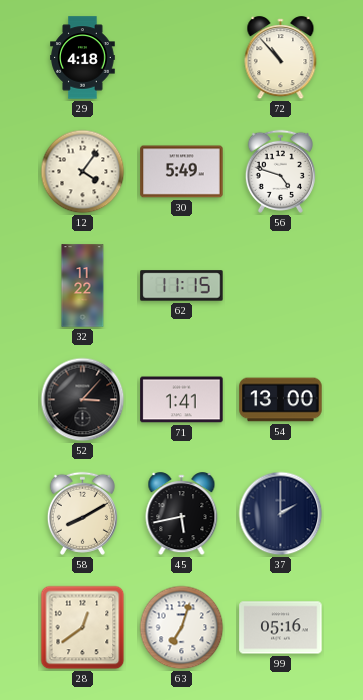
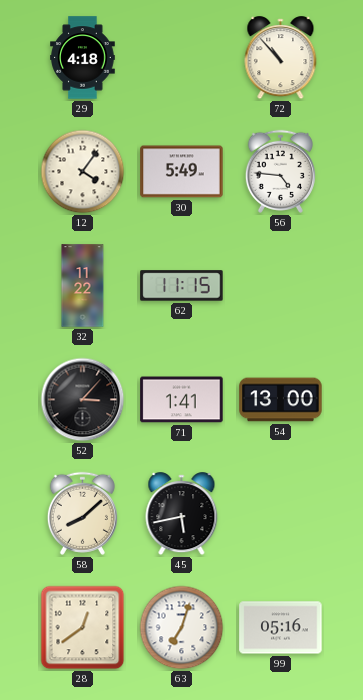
56: 4:48 -> 4:46 (280, 171)
58: 8:10 -> 8:08 (82, 513)
37: 2:00 -> none (281, 514)
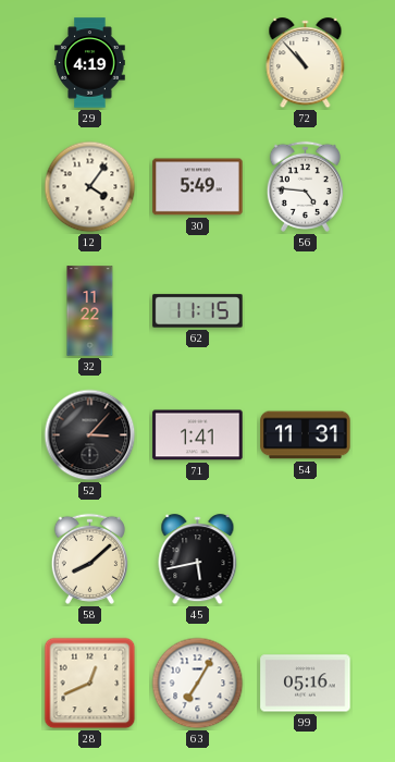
29: 4:18 -> 4:19 (90, 63)
54: 13:00 -> 11:31 (306, 435)
28: 12:39 -> 12:41 (90, 684)
63: 7:03 -> 7:05 (198, 684)
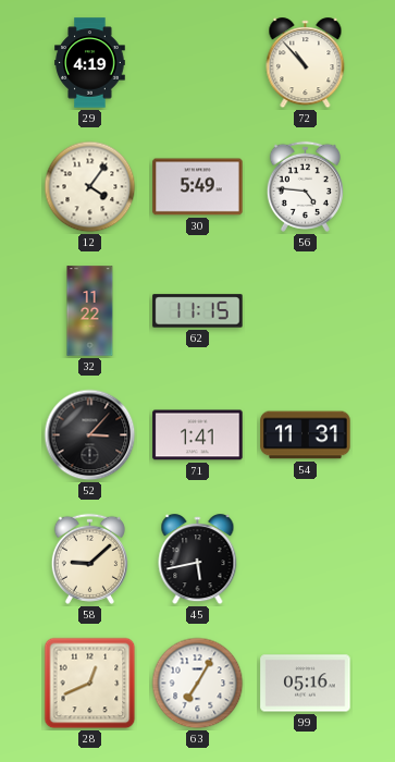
58: 8:08 -> 9:08 (89, 558)
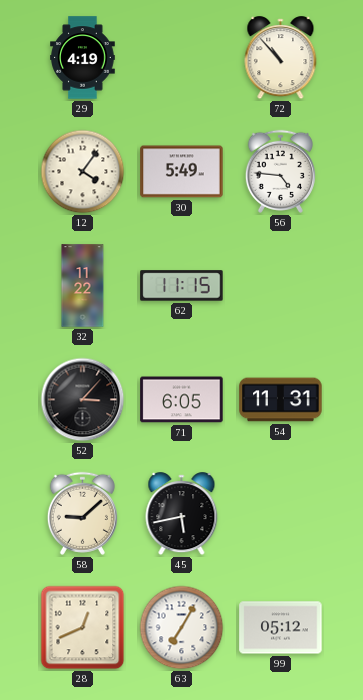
71: 1:41 -> 6:05 (182, 400)
99: 05:16 -> 05:12 (281, 628)
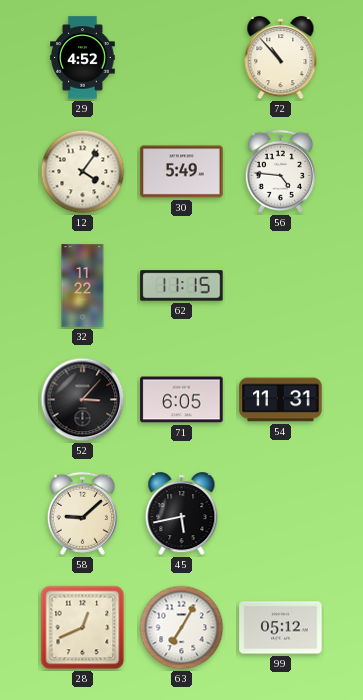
29: 4:19 -> 4:52 (83, 58)
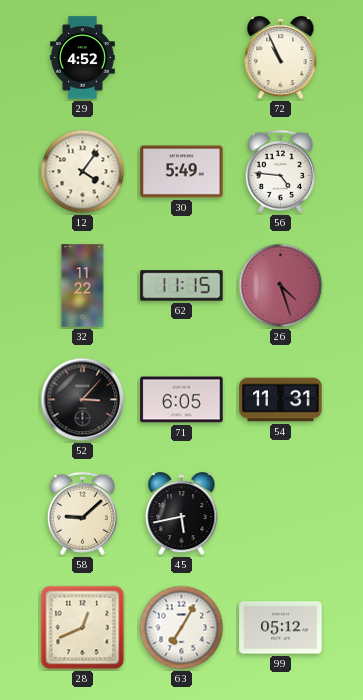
72: 10:53 -> 10:56 (281, 58)
26: none -> 4:27 (281, 286)
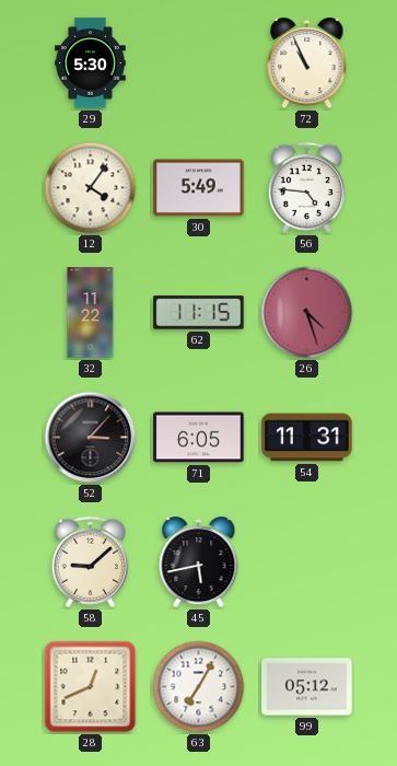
29: 4:52 -> 5:30 (91, 63)
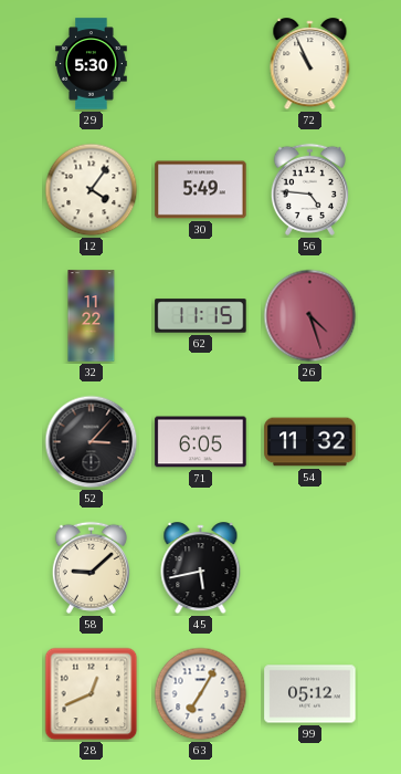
54: 11:31 -> 11:32 (310, 442)
